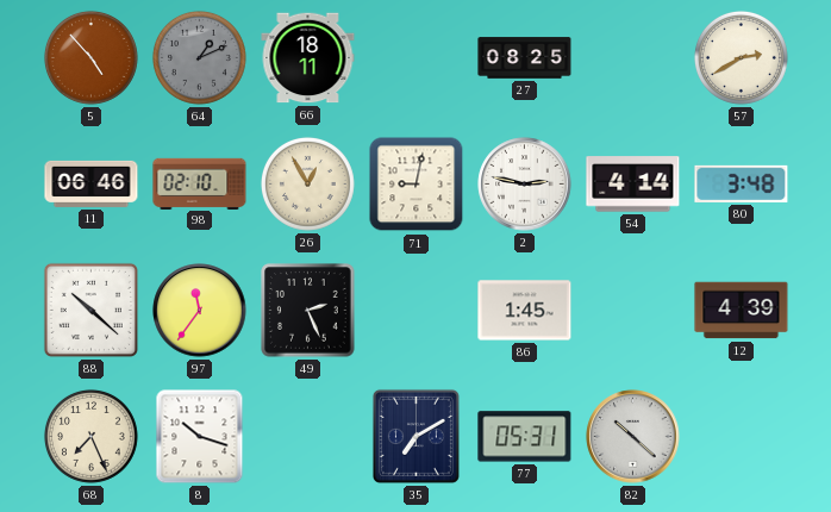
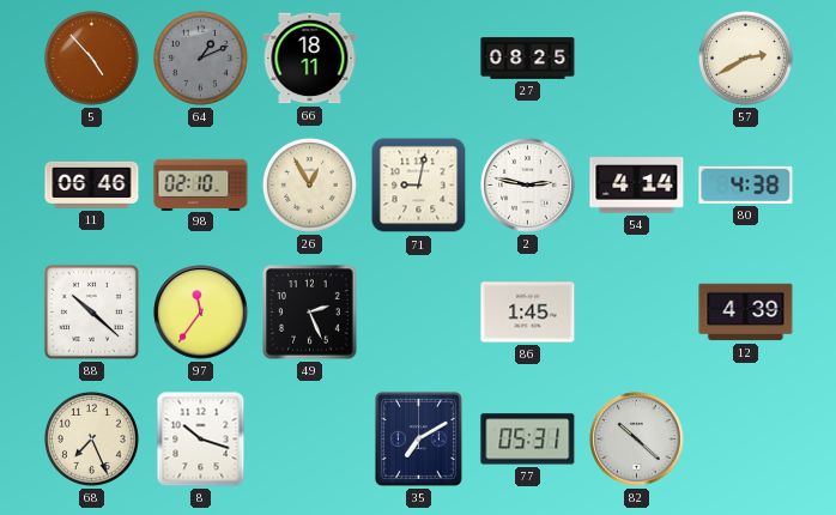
80: 3:48 -> 4:38 (746, 184)
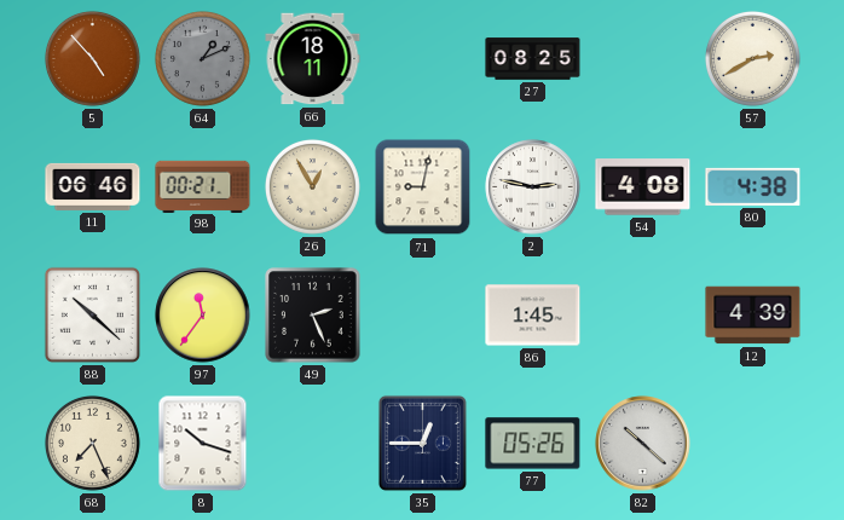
98: 02:10 -> 00:21 (203, 186)
54: 4:14 -> 4:08 (643, 187)
35: 7:10 -> 12:45 (422, 443)
77: 05:31 -> 05:26 (533, 444)
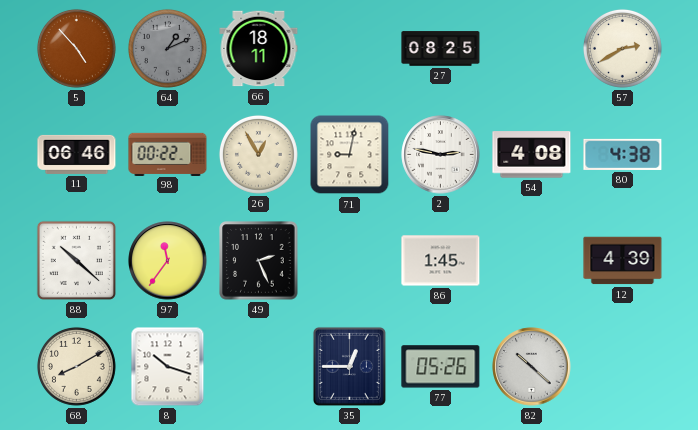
98: 00:21 -> 00:22 (168, 154)
68: 7:26 -> 8:10 (76, 366)
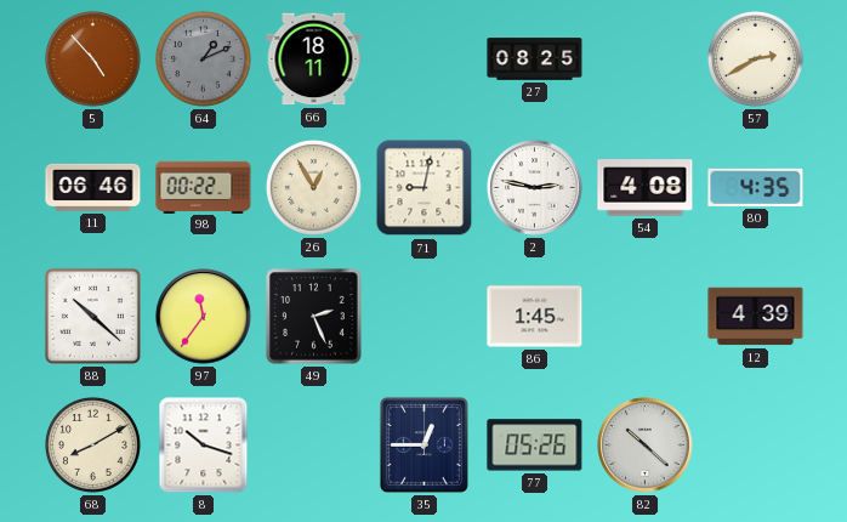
80: 4:38 -> 4:35 (756, 187)
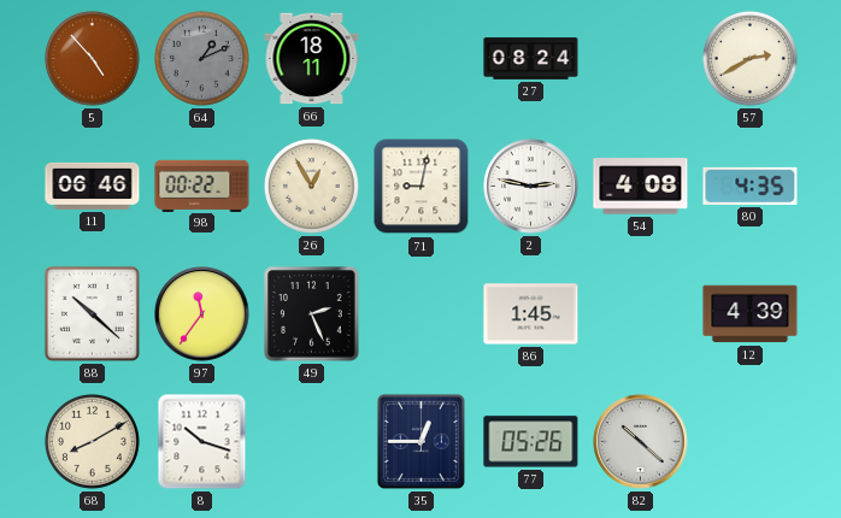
27: 08:25 -> 08:24 (531, 59)
